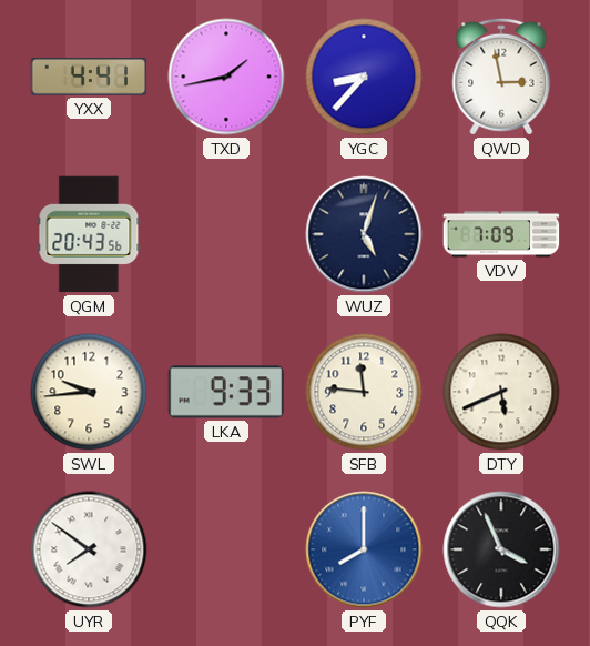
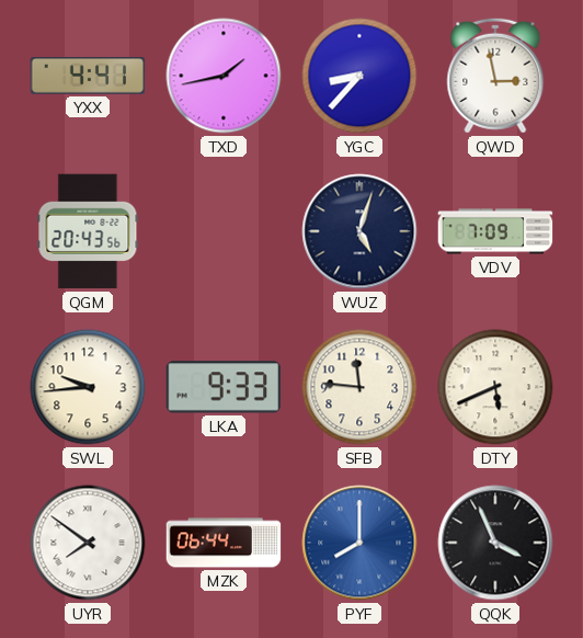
MZK: none -> 06:44 (224, 543)
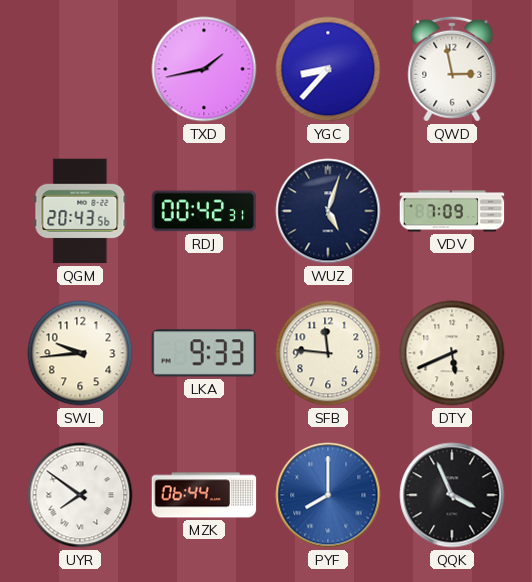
YXX: 4:41 -> none (88, 77)
RDJ: none -> 00:42 (204, 211)
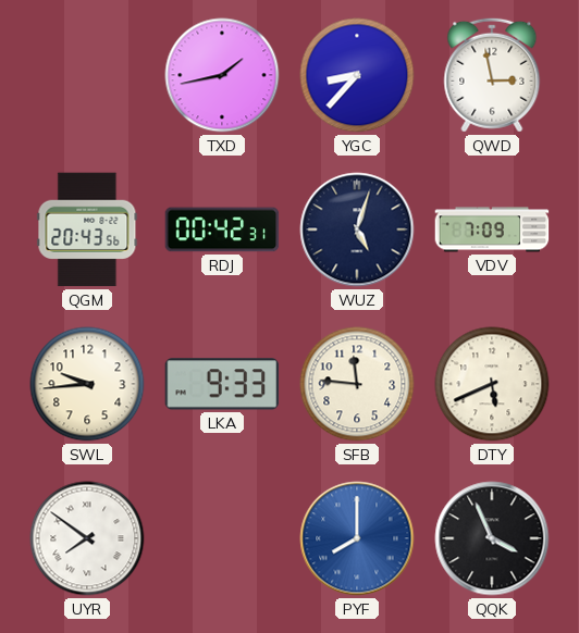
MZK: 06:44 -> none (204, 495)
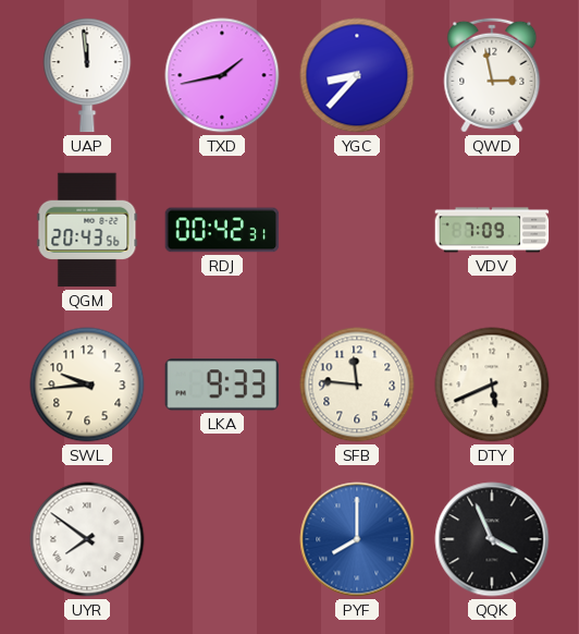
UAP: none -> 11:59 (87, 75)
WUZ: 5:03 -> none (357, 229)
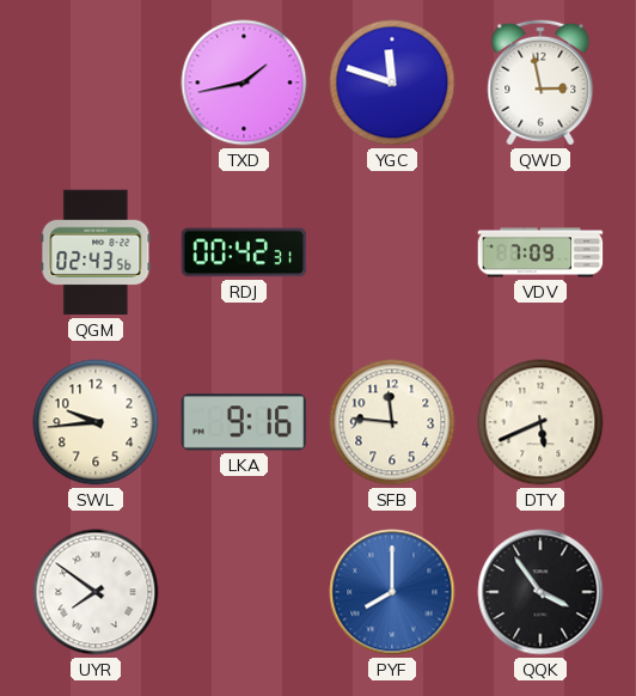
UAP: 11:59 -> none (87, 75)
YGC: 8:37 -> 11:48 (392, 83)
QGM: 20:43 -> 02:43 (96, 252)
LKA: 9:33 -> 9:16 (244, 422)
QQK: 3:56 -> 3:54 (540, 592)
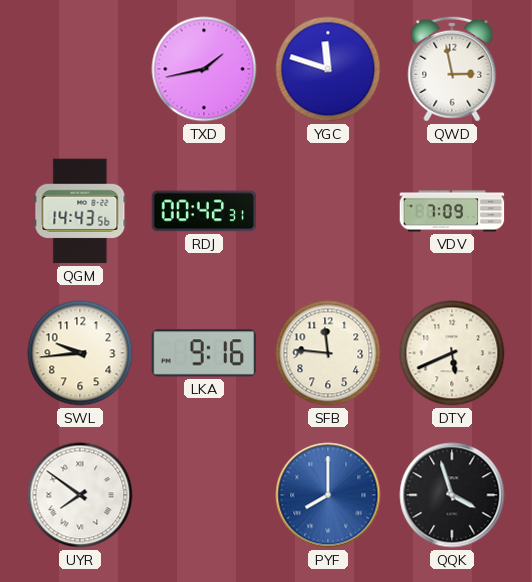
QGM: 02:43 -> 14:43 (80, 211)
QQK: 3:54 -> 3:57 (452, 495)
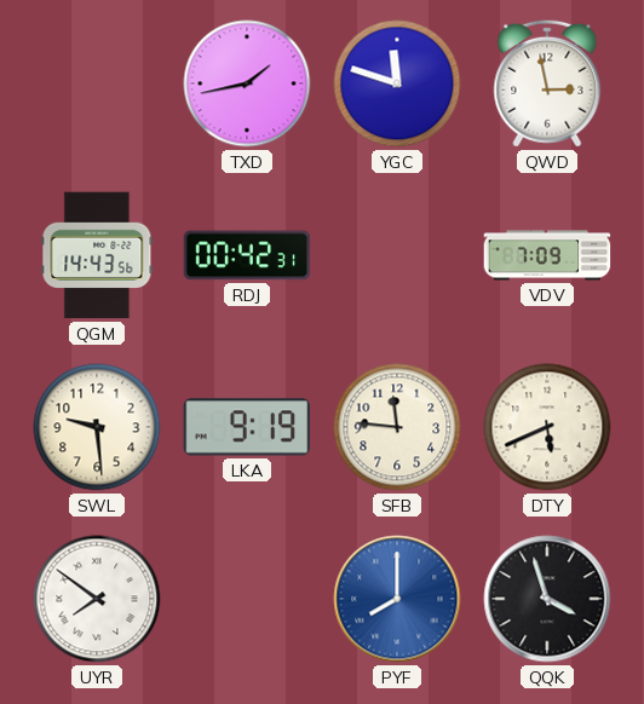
SWL: 9:44 -> 9:29 (97, 427)
LKA: 9:16 -> 9:19 (247, 427)
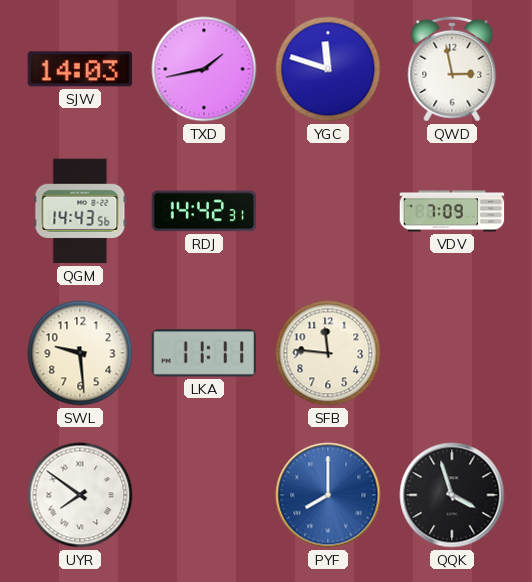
SJW: none -> 14:03 (80, 69)
RDJ: 00:42 -> 14:42 (204, 211)
LKA: 9:19 -> 11:11 (204, 353)
DTY: 5:41 -> none (547, 427)
